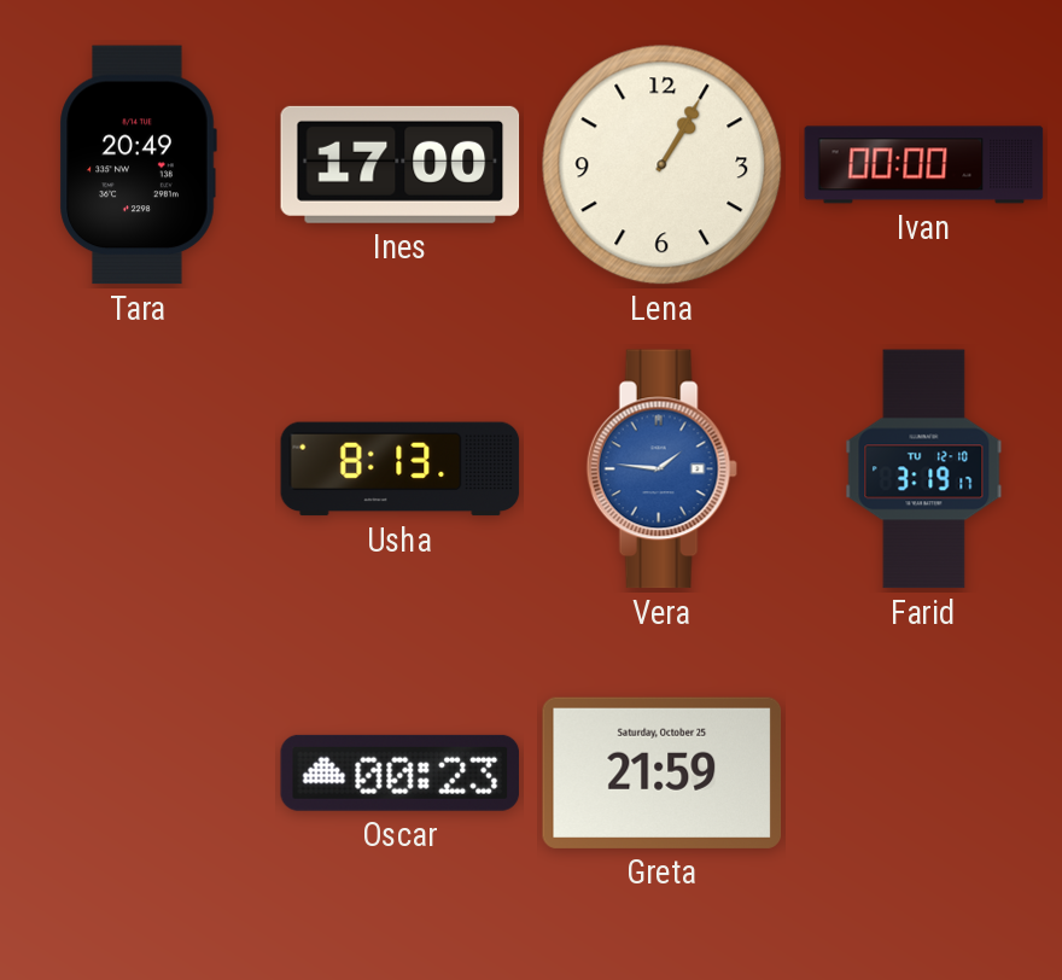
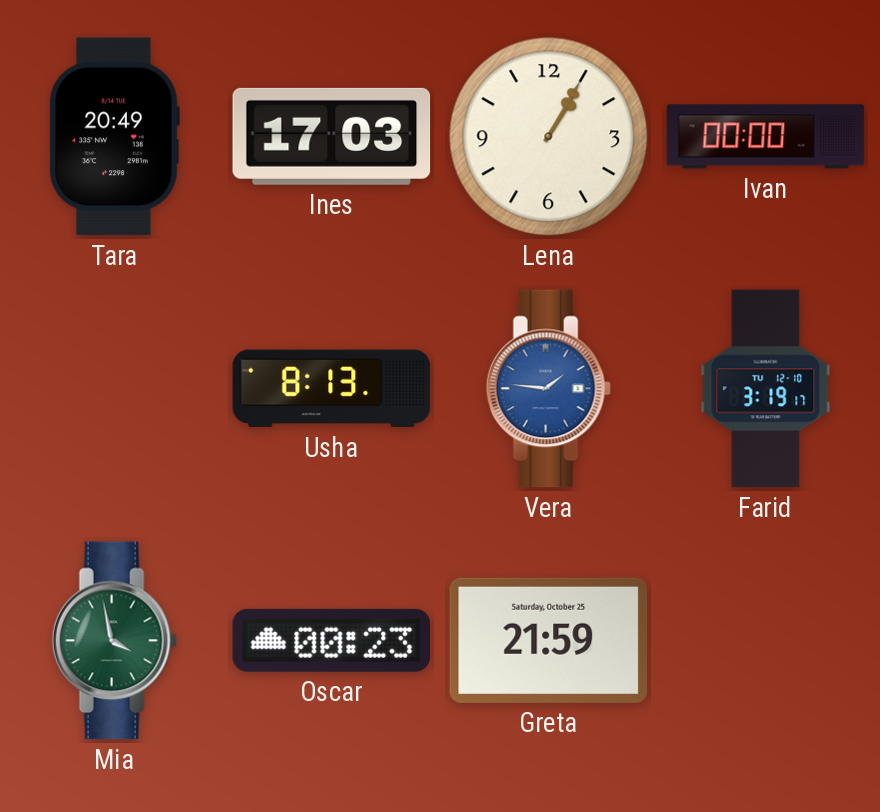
Ines: 17:00 -> 17:03 (332, 136)
Mia: none -> 3:58 (114, 641)
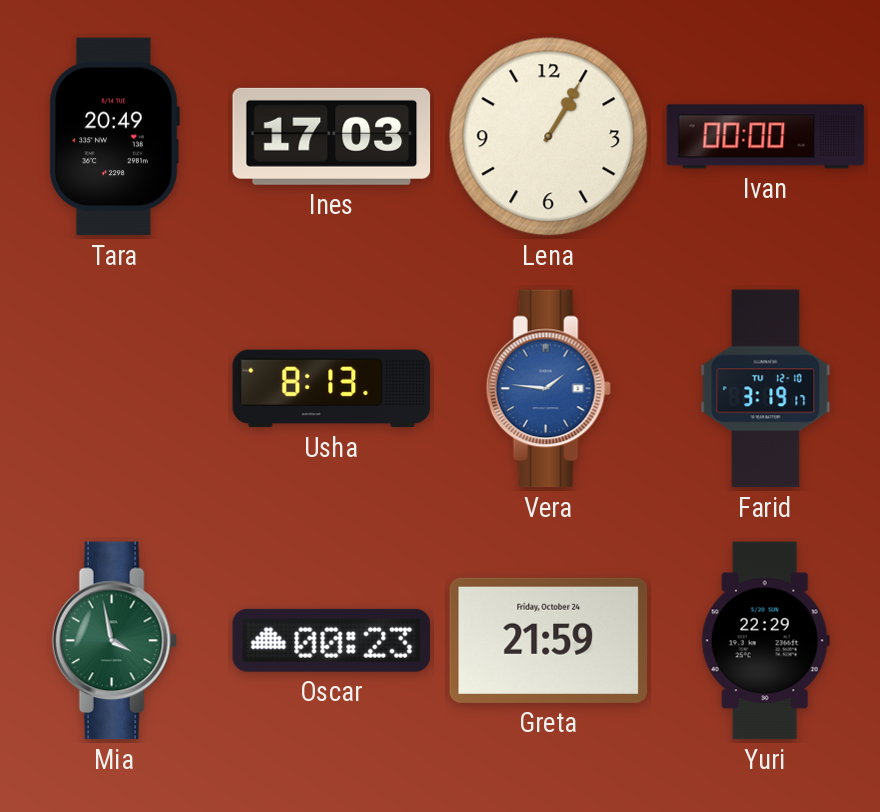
Greta date: Saturday, October 25 -> Friday, October 24 (549, 640)
Yuri: none -> 22:29 (765, 641)
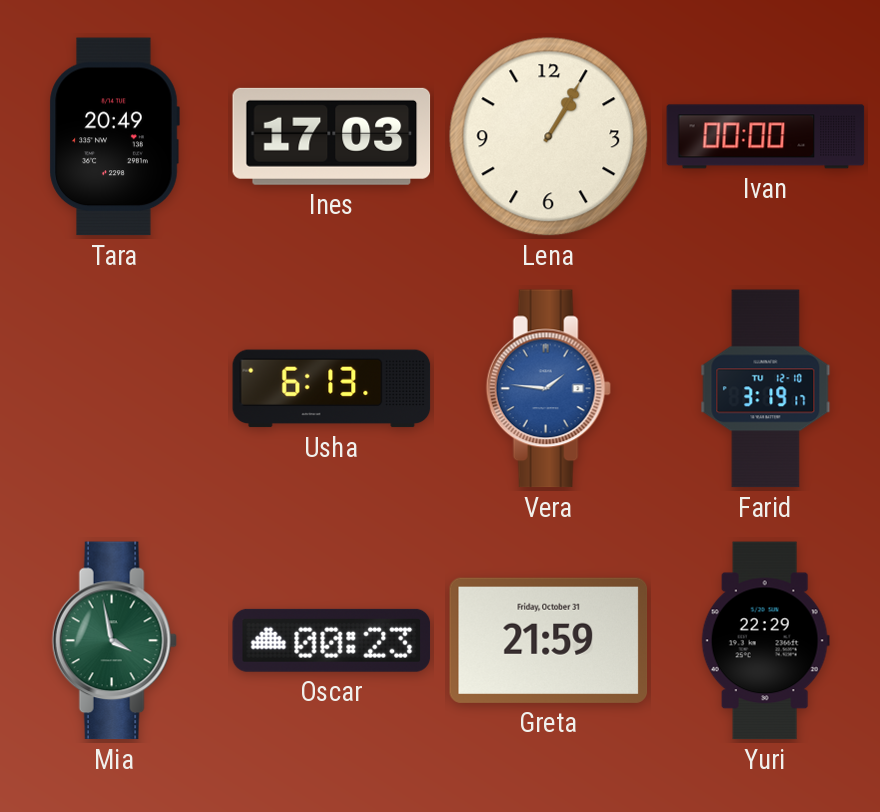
Usha: 8:13 -> 6:13 (332, 389)
Greta date: Friday, October 24 -> Friday, October 31 (549, 640)
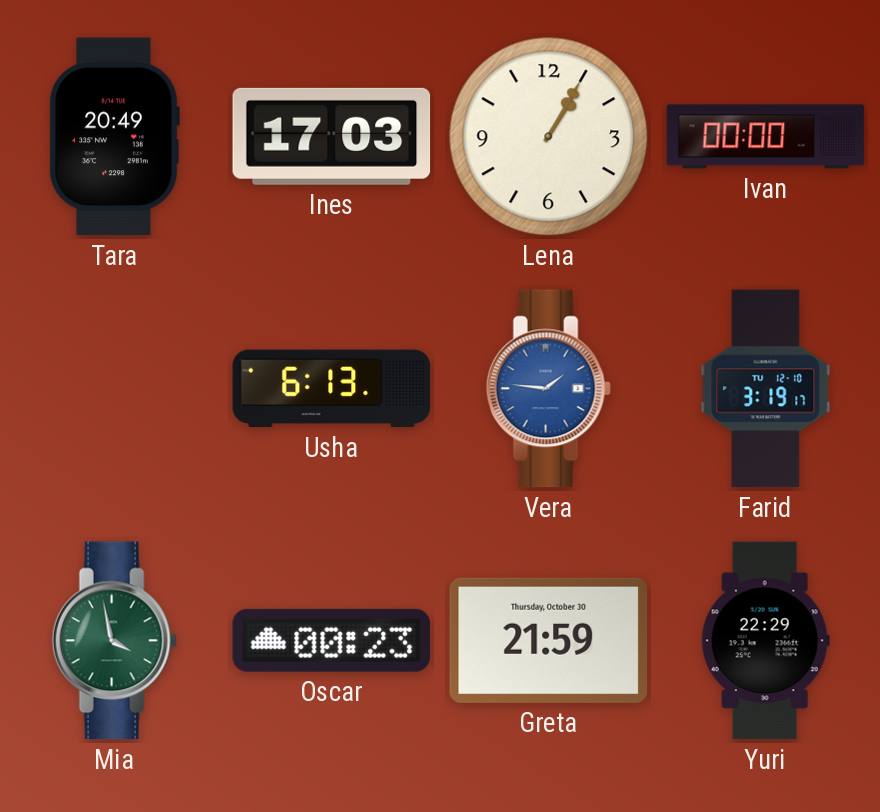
Greta date: Friday, October 31 -> Thursday, October 30 (549, 640)
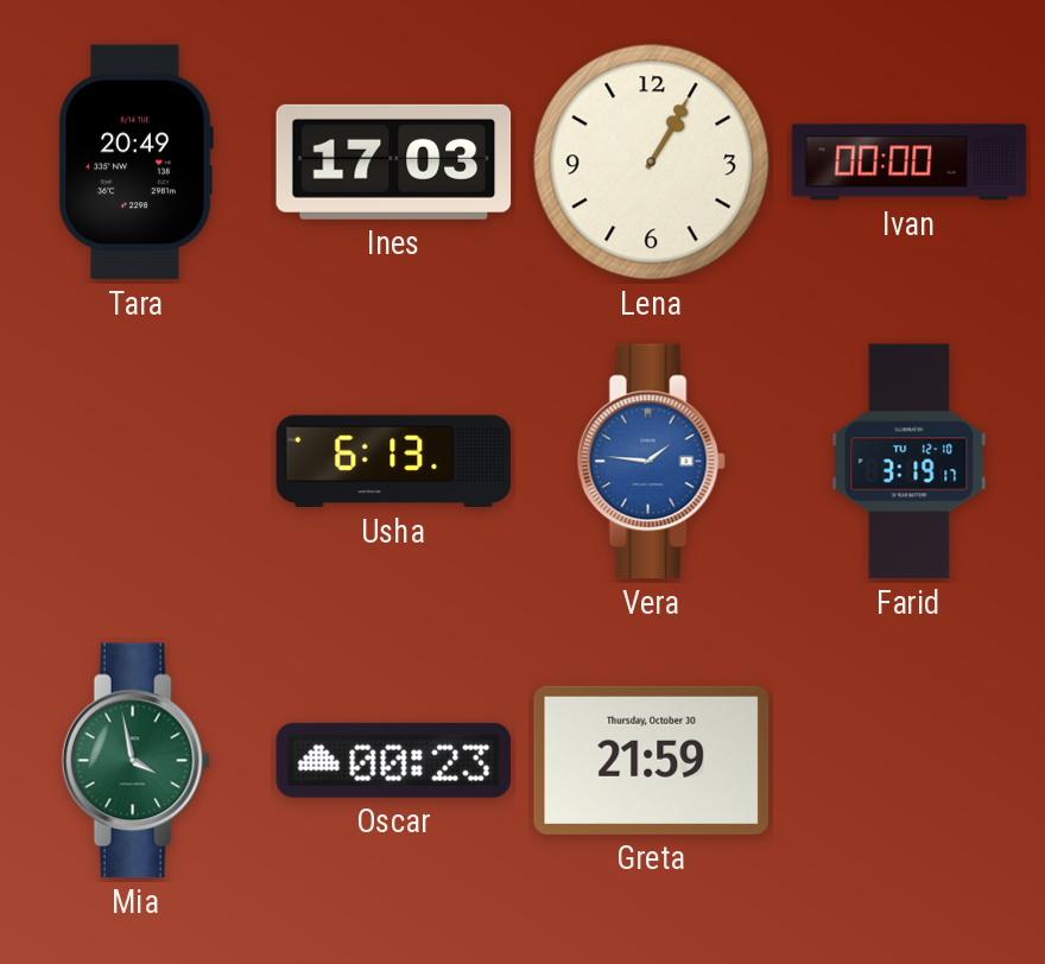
Yuri: 22:29 -> none (765, 641)
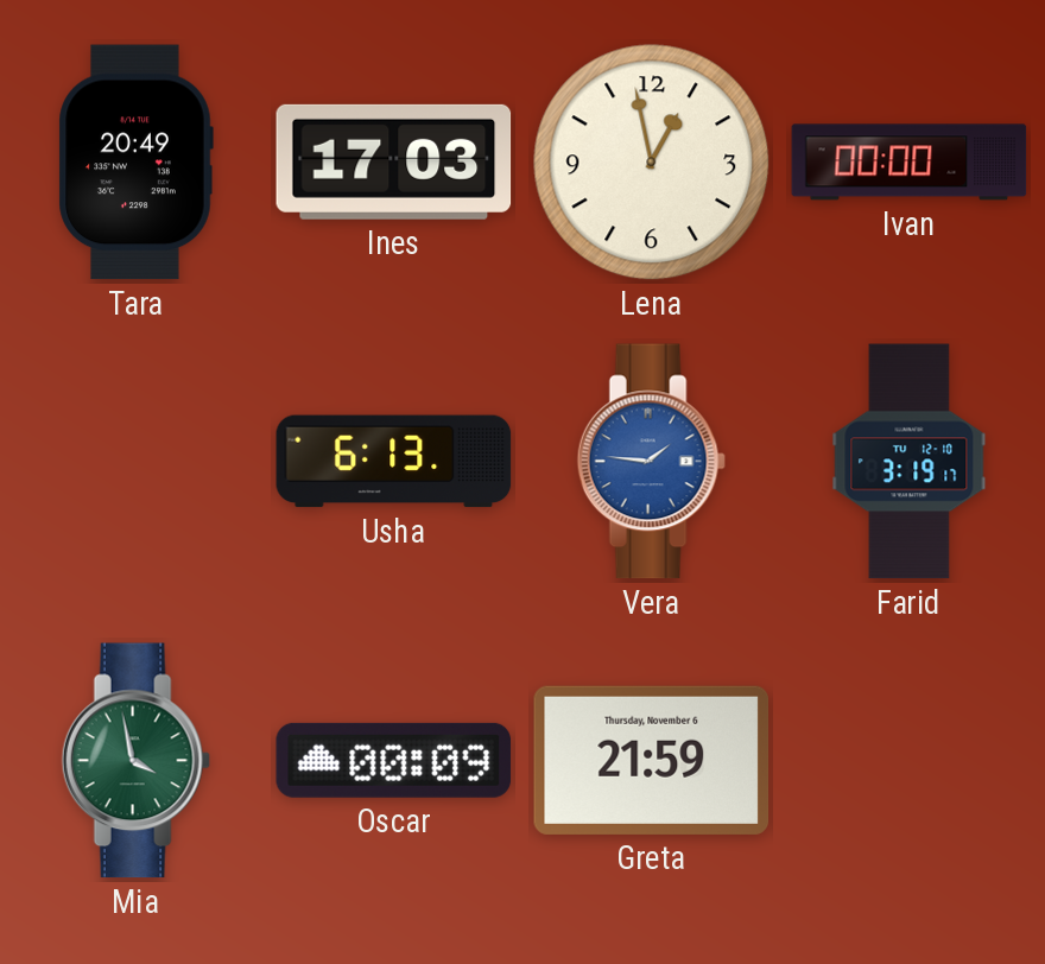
Lena: 1:05 -> 12:58 (652, 163)
Oscar: 00:23 -> 00:09 (394, 760)
Greta date: Thursday, October 30 -> Thursday, November 6 (652, 760)
